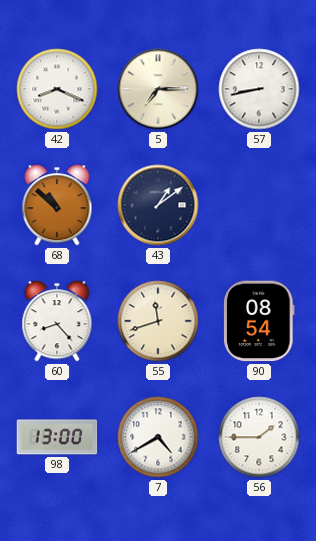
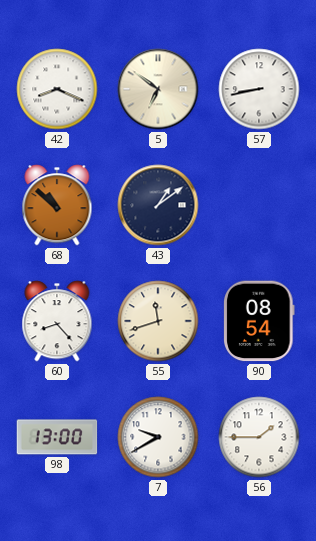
5: 7:15 -> 6:51 (158, 89)
7: 4:40 -> 9:40 (158, 437)
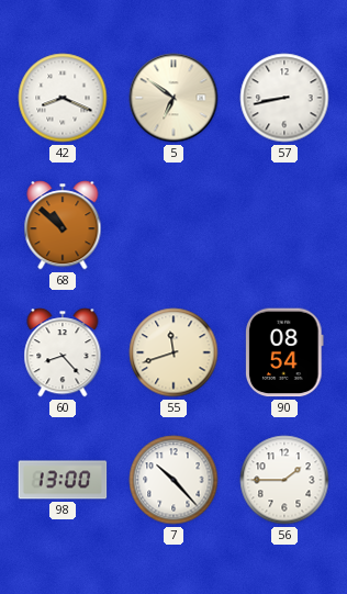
43: 1:09 -> none (158, 205)
7: 9:40 -> 10:23 (173, 480)
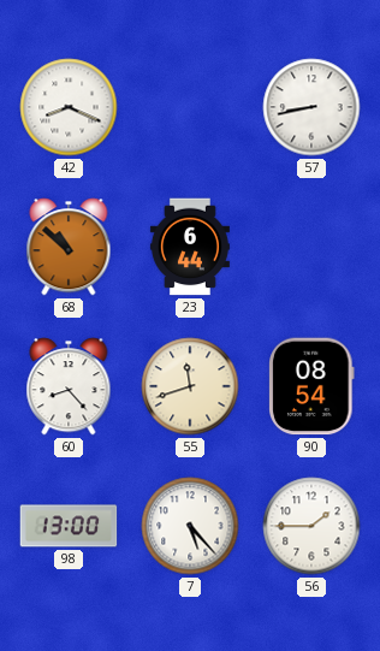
5: 6:51 -> none (173, 98)
23: none -> 6:44 (190, 247)
7: 10:23 -> 5:23 (190, 526)
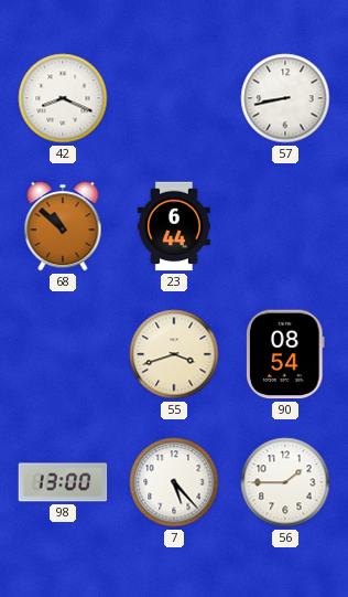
60: 8:23 -> none (69, 386)
55: 11:42 -> 3:42 (174, 354)
